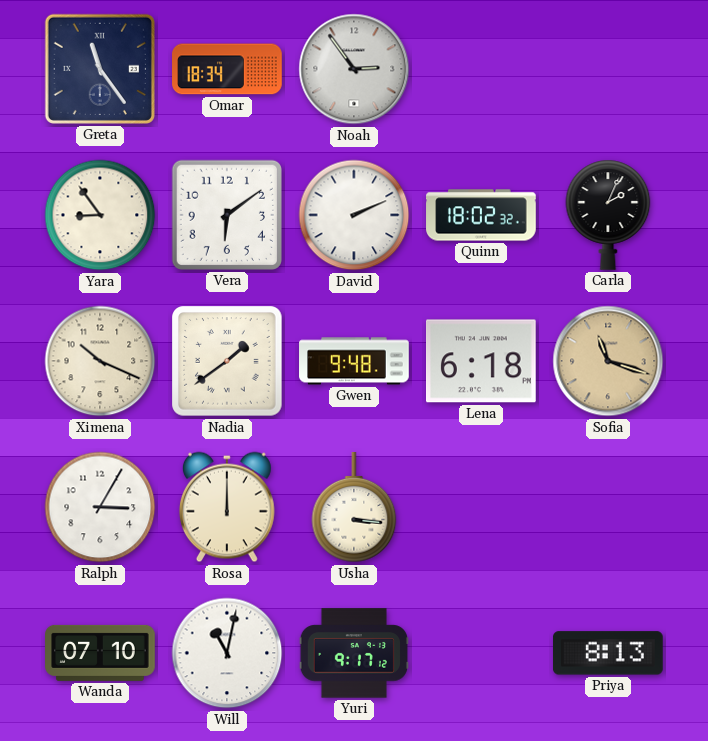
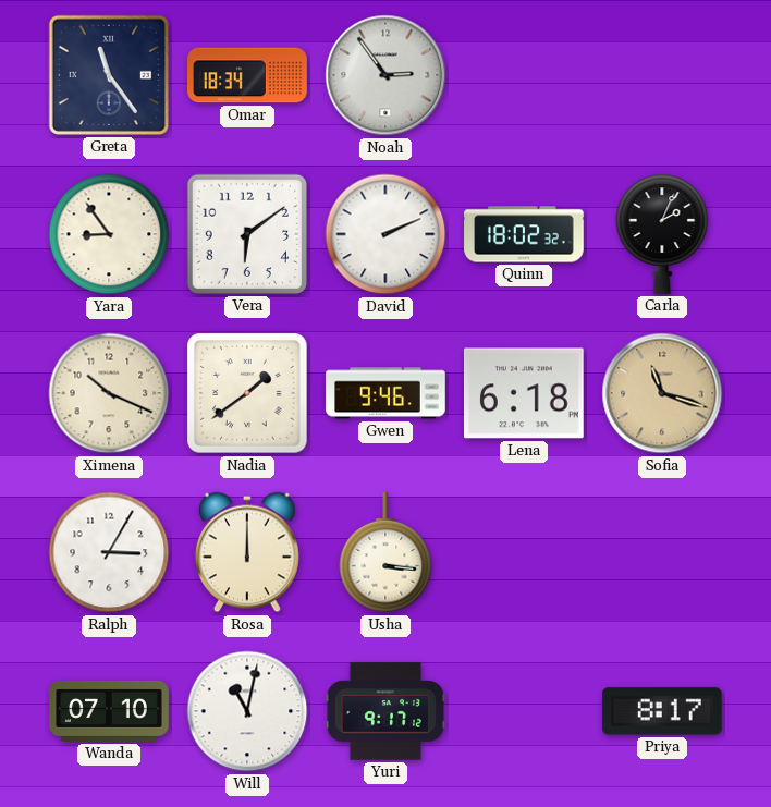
Gwen: 9:48 -> 9:46 (385, 393)
Priya: 8:13 -> 8:17 (663, 711)
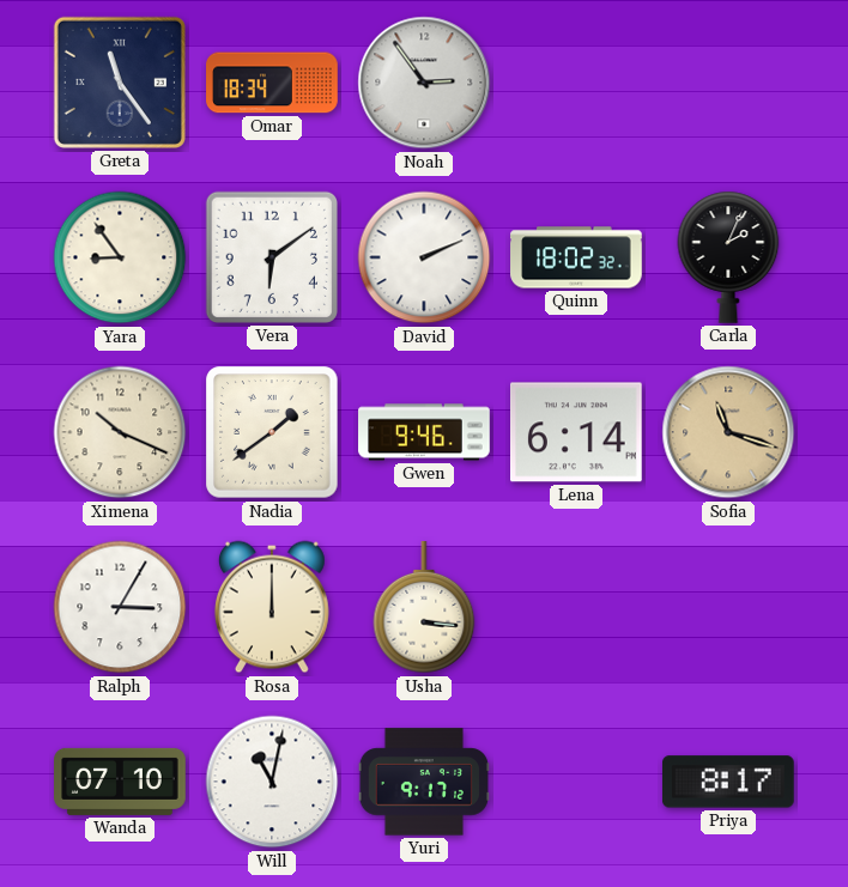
Lena: 6:18 -> 6:14 (577, 432)
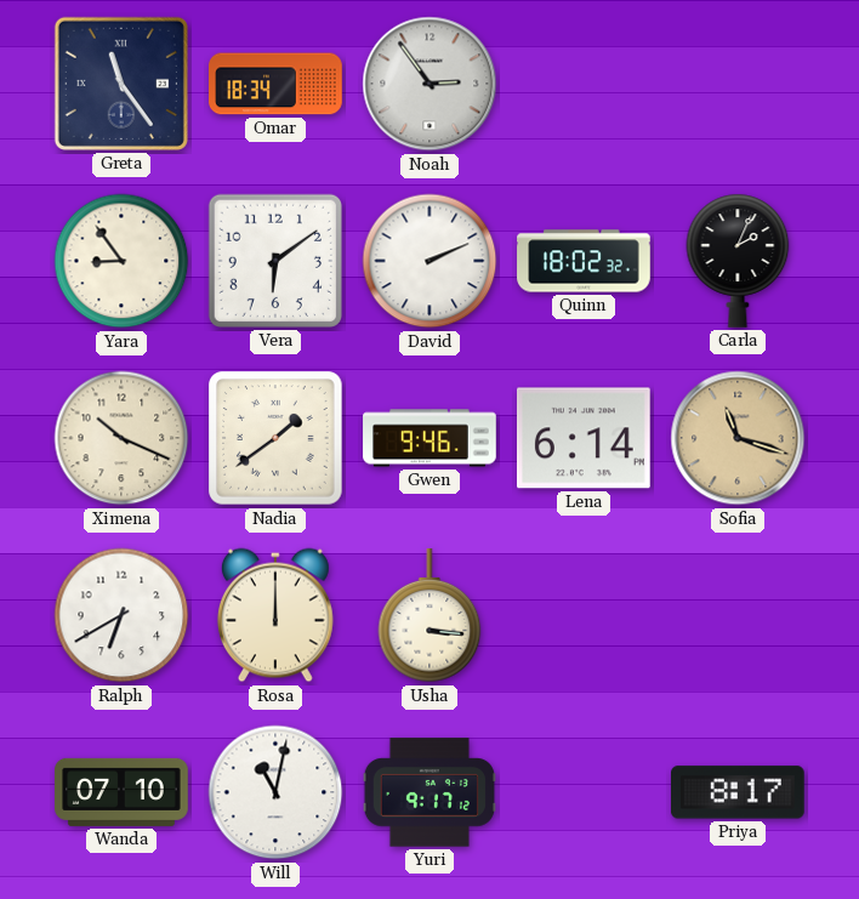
Ralph: 3:05 -> 6:40 (121, 615)
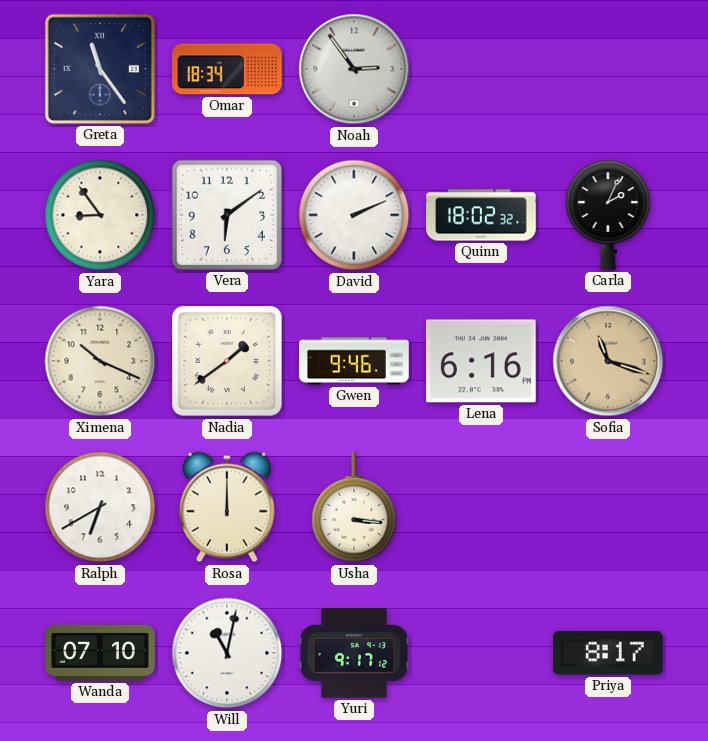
Lena: 6:14 -> 6:16 (482, 361)
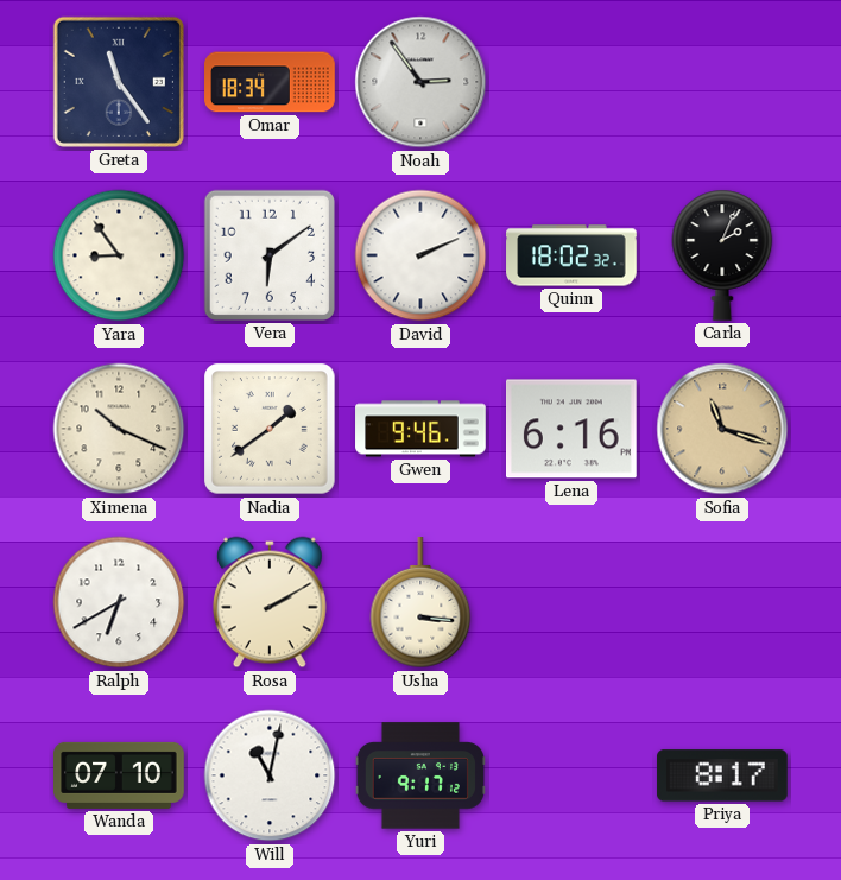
Rosa: 12:00 -> 2:10 (270, 602)
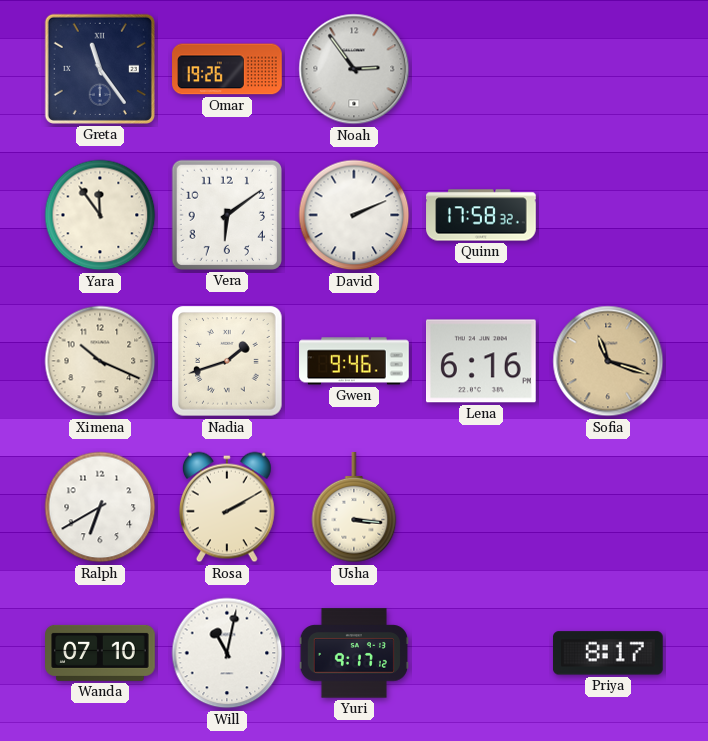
Omar: 18:34 -> 19:26 (227, 69)
Yara: 8:54 -> 11:54 (100, 215)
Quinn: 18:02 -> 17:58 (481, 215)
Carla: 2:04 -> none (722, 255)
Nadia: 1:39 -> 1:42 (227, 361)
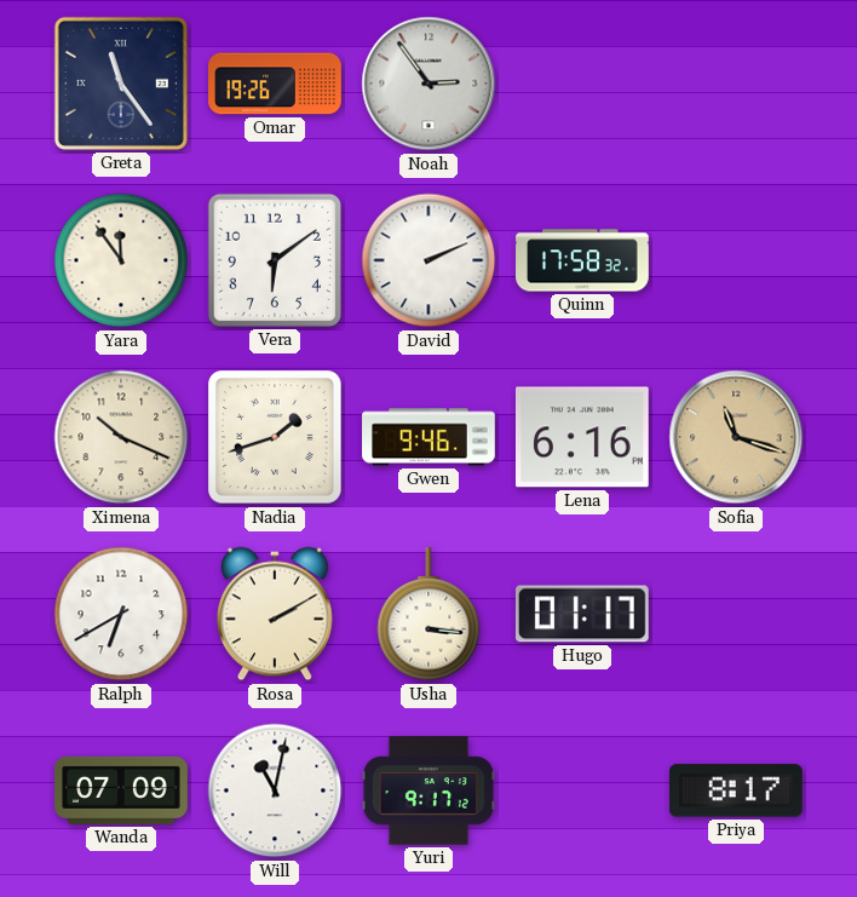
Hugo: none -> 01:17 (582, 614)
Wanda: 07:10 -> 07:09 (121, 790)
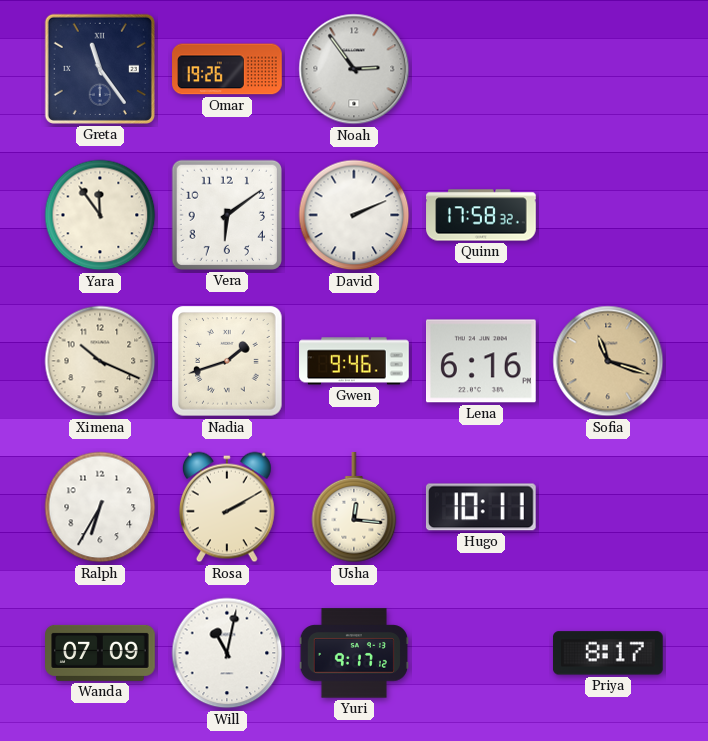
Ralph: 6:40 -> 6:35 (100, 507)
Usha: 3:16 -> 12:16 (354, 508)
Hugo: 01:17 -> 10:11 (481, 507)
